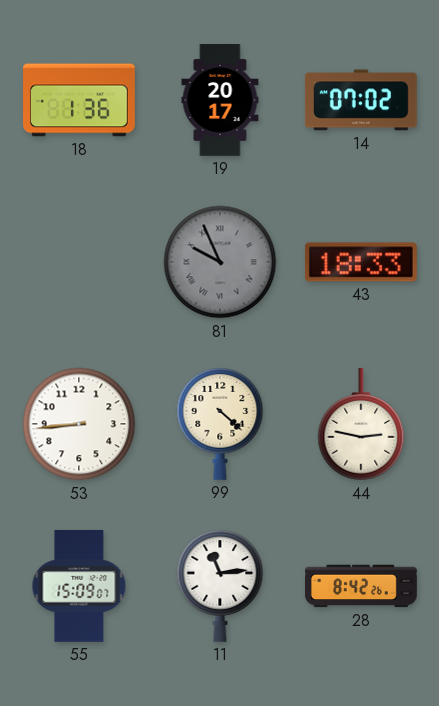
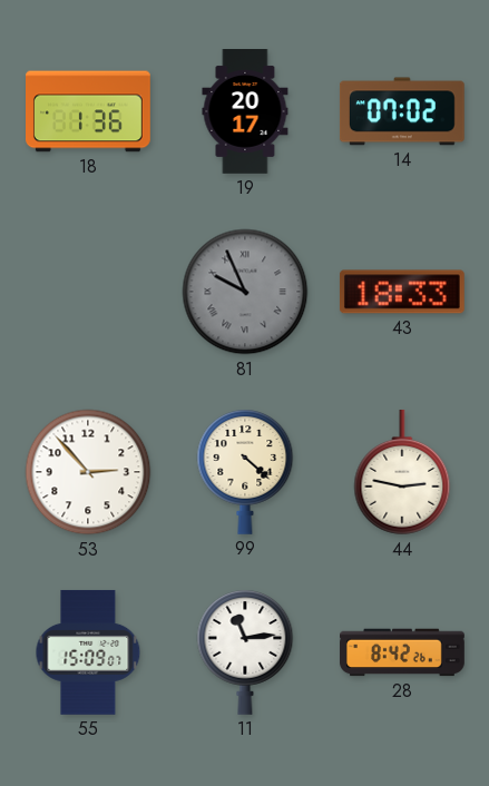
53: 8:44 -> 2:53 (88, 472)
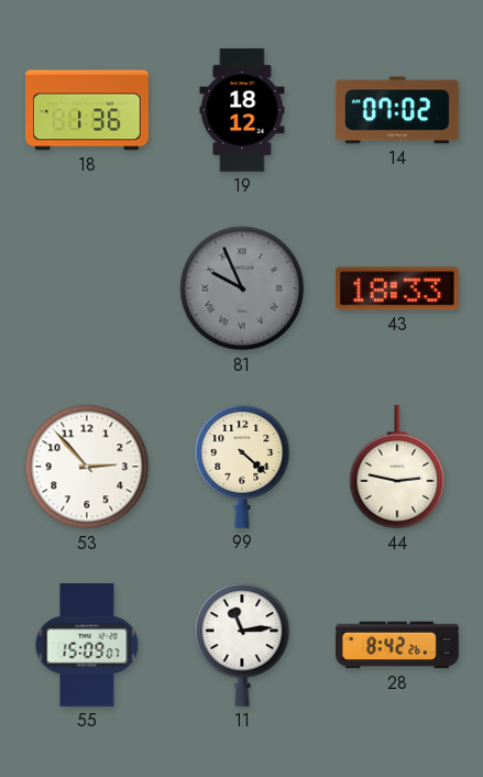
19: 20:17 -> 18:12 (242, 111)
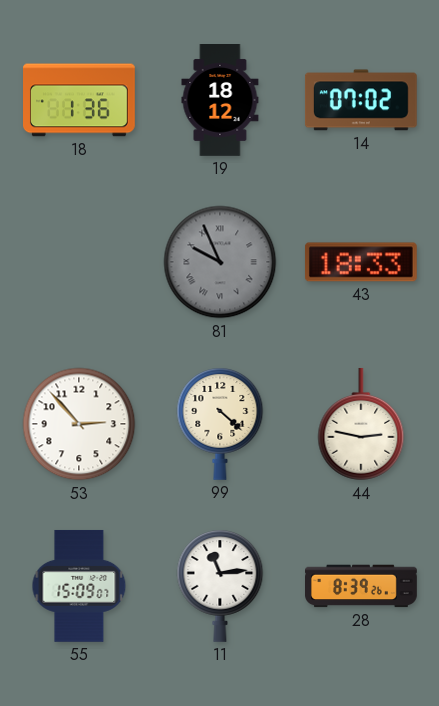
28: 8:42 -> 8:39 (362, 586)
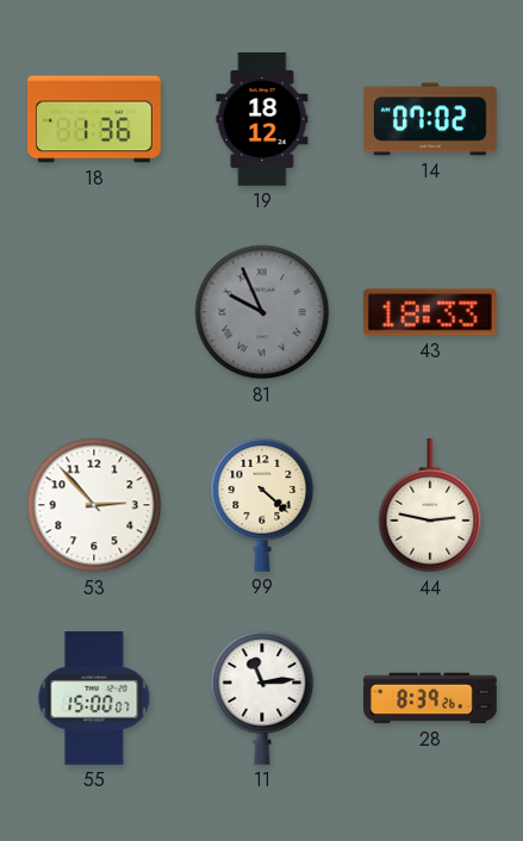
55: 15:09 -> 15:00 (94, 698)
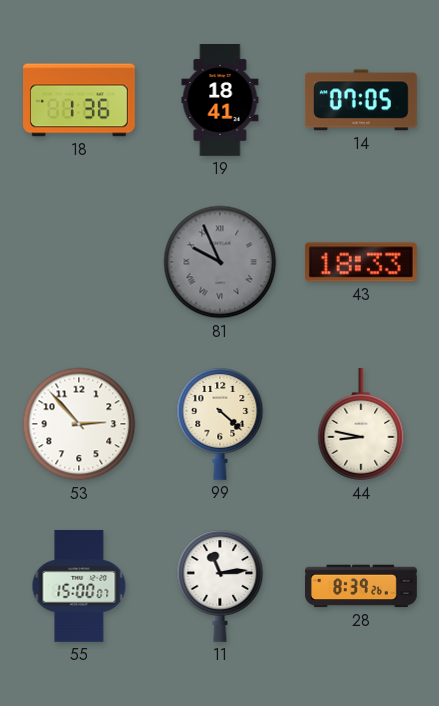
19: 18:12 -> 18:41 (220, 101)
14: 07:02 -> 07:05 (361, 100)
44: 2:47 -> 8:47 (361, 424)
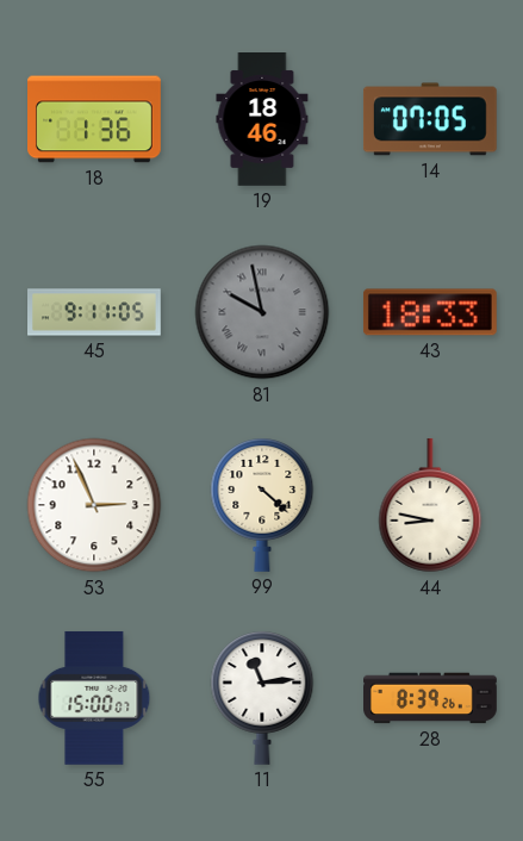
19: 18:41 -> 18:46 (262, 120)
45: none -> 9:11 (94, 312)
81: 9:56 -> 9:58 (262, 312)
53: 2:53 -> 2:56 (94, 505)
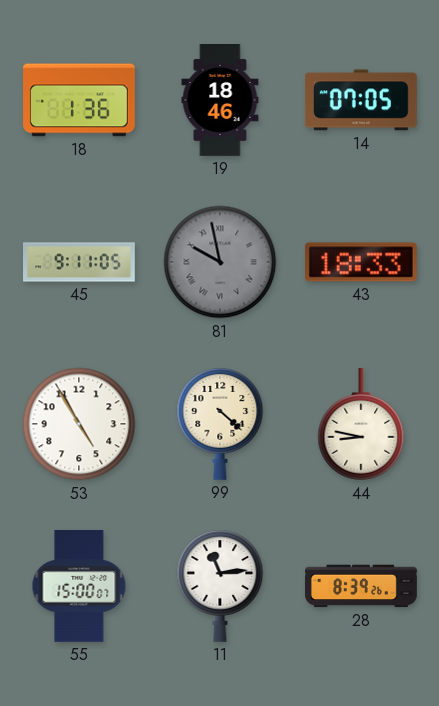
53: 2:56 -> 4:55 (79, 424)
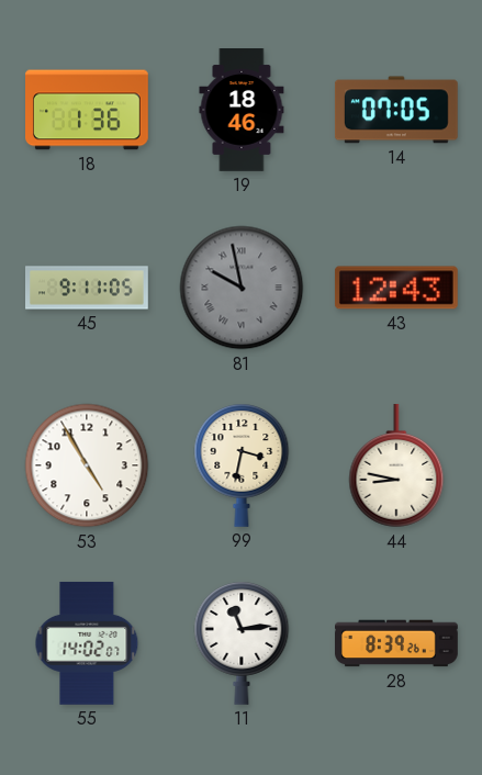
43: 18:33 -> 12:43 (396, 288)
99: 4:22 -> 3:32 (242, 465)
55: 15:00 -> 14:02 (87, 643)
